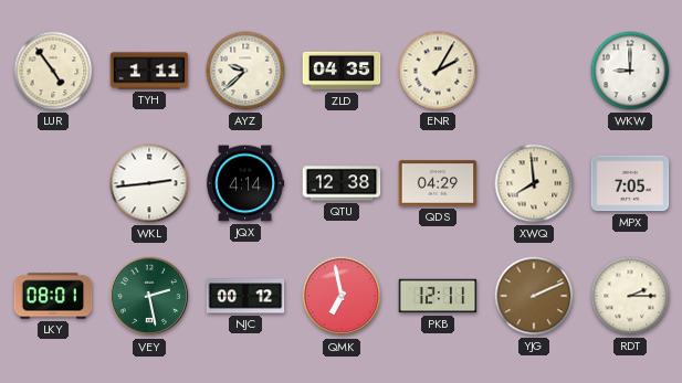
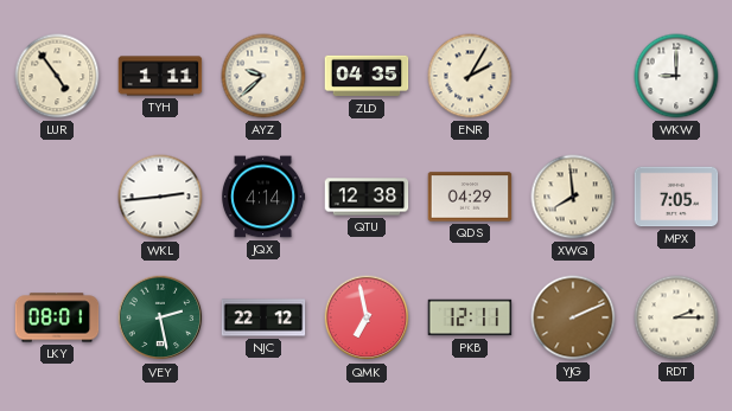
NJC: 00:12 -> 22:12 (263, 317)
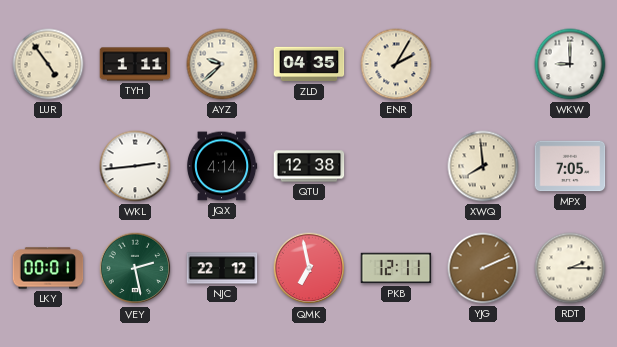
QDS: 04:29 -> none (470, 197)
LKY: 08:01 -> 00:01 (48, 268)
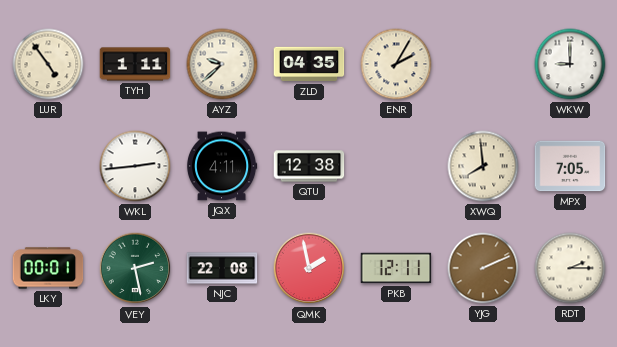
JQX: 4:14 -> 4:11 (222, 166)
NJC: 22:12 -> 22:08 (222, 268)
QMK: 6:58 -> 1:58 (309, 268)
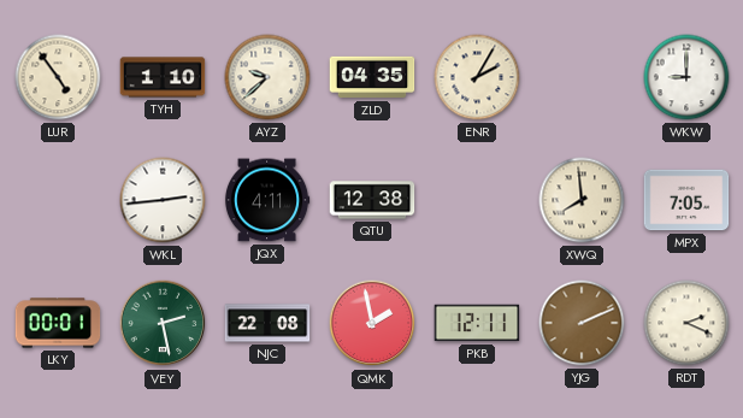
TYH: 1:11 -> 1:10 (163, 77)
RDT: 2:15 -> 2:19 (686, 323)
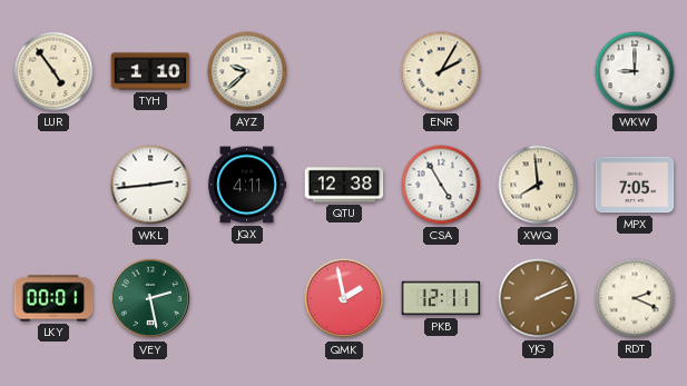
ZLD: 04:35 -> none (372, 77)
CSA: none -> 4:55 (441, 185)
NJC: 22:08 -> none (267, 323)
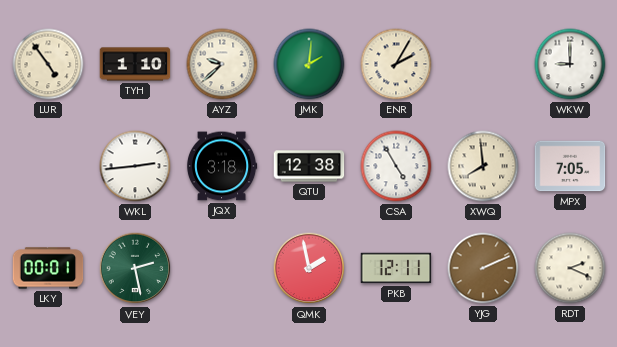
JMK: none -> 2:01 (309, 64)
JQX: 4:11 -> 3:18 (222, 166)
